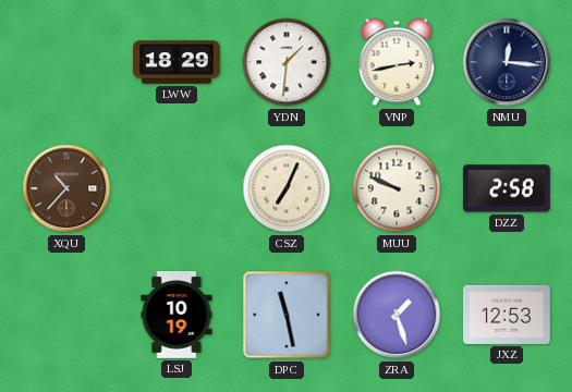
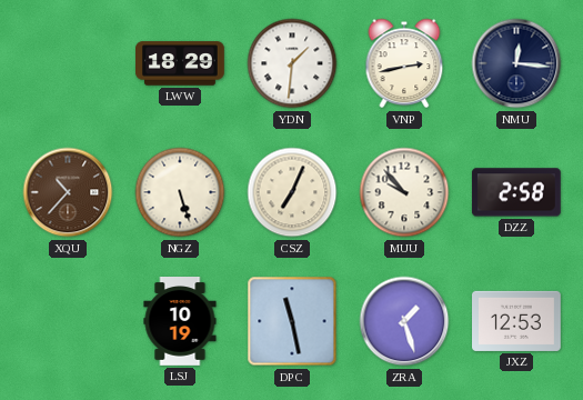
NGZ: none -> 5:27 (180, 192)
MUU: 9:49 -> 9:53 (404, 192)
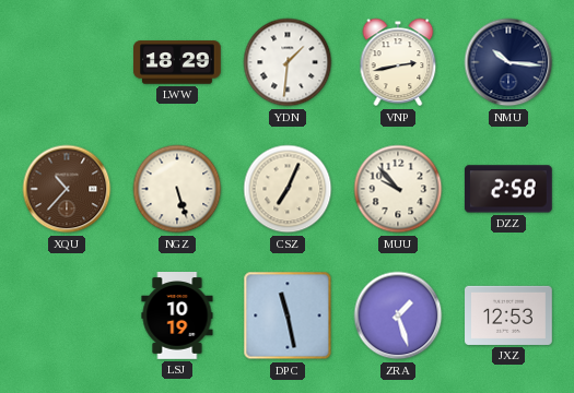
NMU: 12:16 -> 10:16 (508, 62)
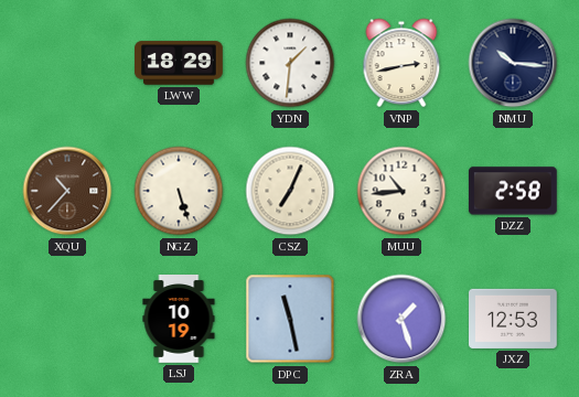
MUU: 9:53 -> 10:44 (401, 191)
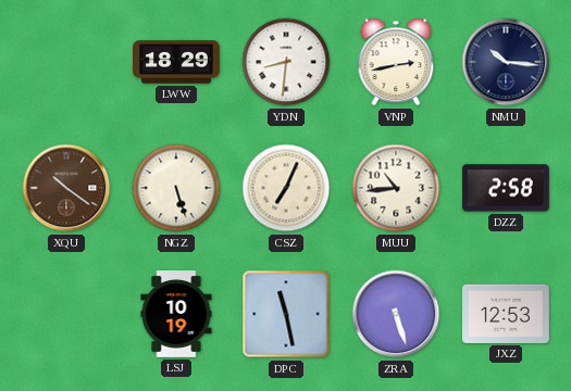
YDN: 1:31 -> 8:31 (286, 62)
XQU: 10:37 -> 10:21 (66, 188)
ZRA: 1:27 -> 5:27 (396, 314)
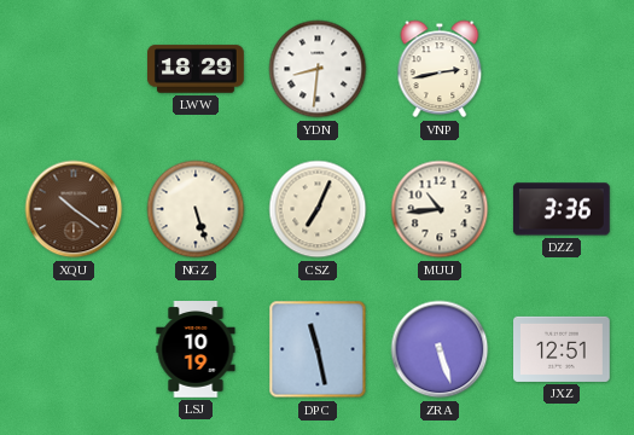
NMU: 10:16 -> none (506, 62)
DZZ: 2:58 -> 3:36 (562, 209)
JXZ: 12:53 -> 12:51 (563, 349)
